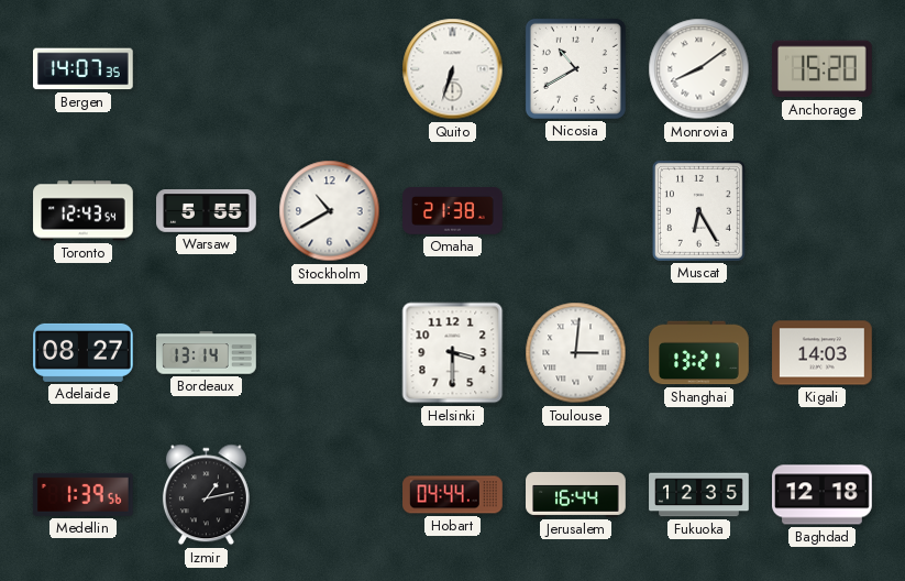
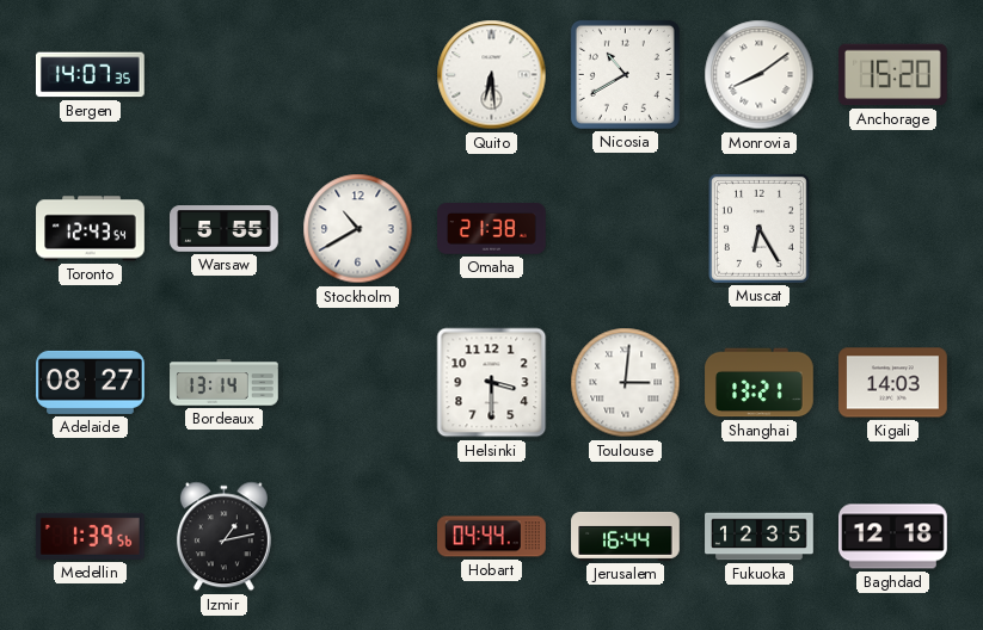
Quito: 6:33 -> 6:29 (492, 75)
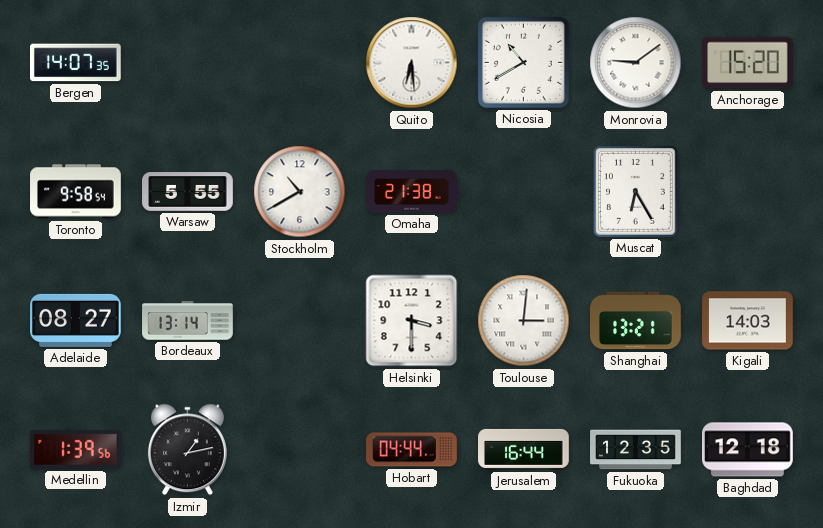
Monrovia: 8:09 -> 9:09 (636, 63)
Toronto: 12:43 -> 9:58 (76, 192)
